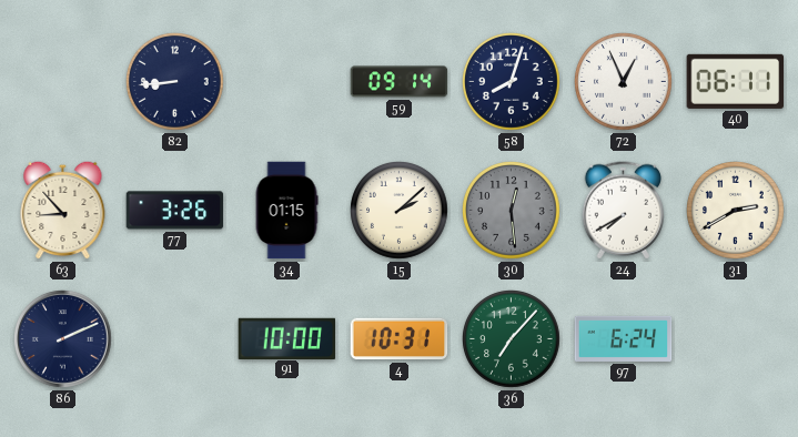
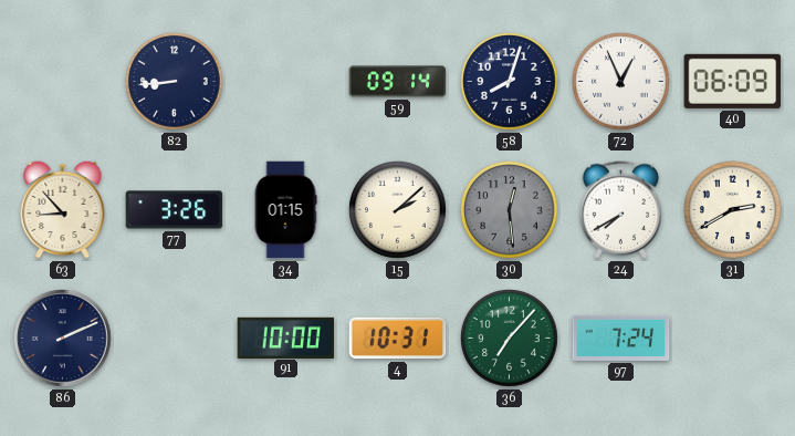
40: 06:11 -> 06:09 (733, 81)
97: 6:24 -> 7:24 (621, 338)
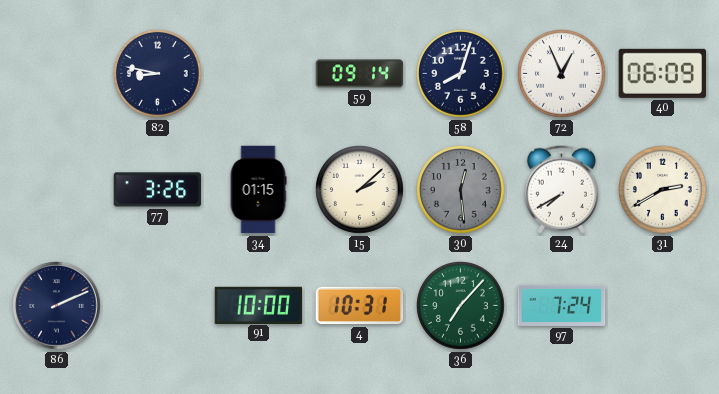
82: 8:44 -> 8:47 (158, 74)
63: 8:53 -> none (63, 209)
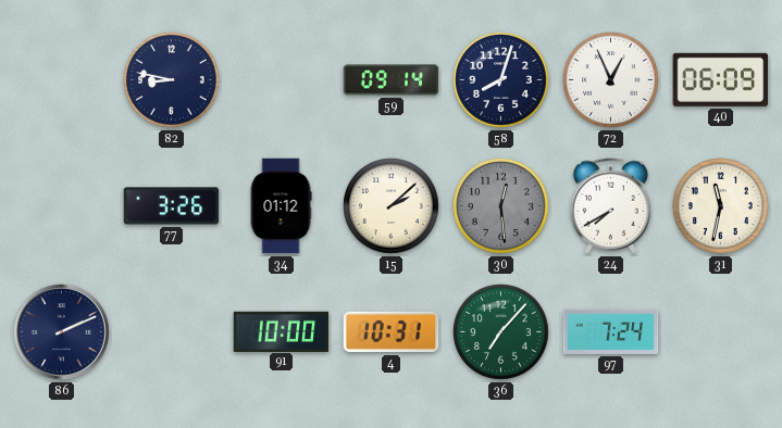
34: 01:15 -> 01:12 (281, 206)
31: 2:40 -> 11:32 (721, 206)
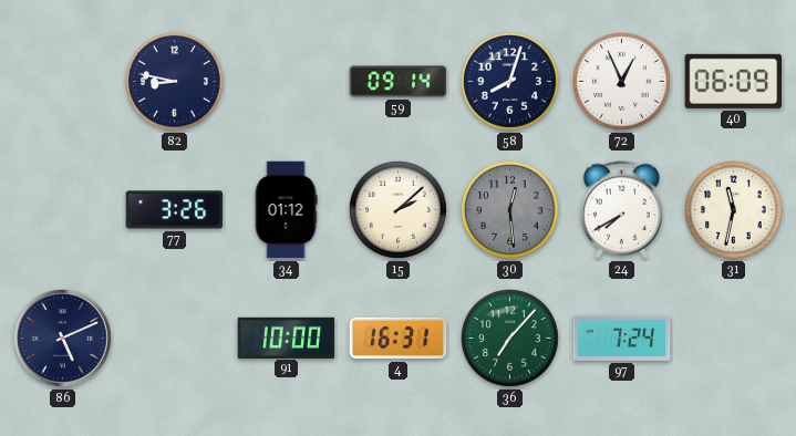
86: 2:11 -> 5:11 (63, 339)
4: 10:31 -> 16:31 (399, 339)
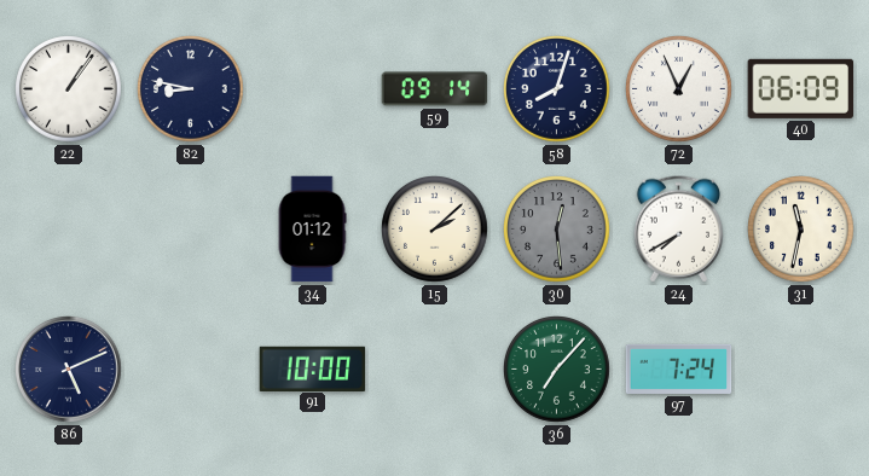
22: none -> 1:06 (69, 89)
77: 3:26 -> none (175, 210)
4: 16:31 -> none (399, 339)
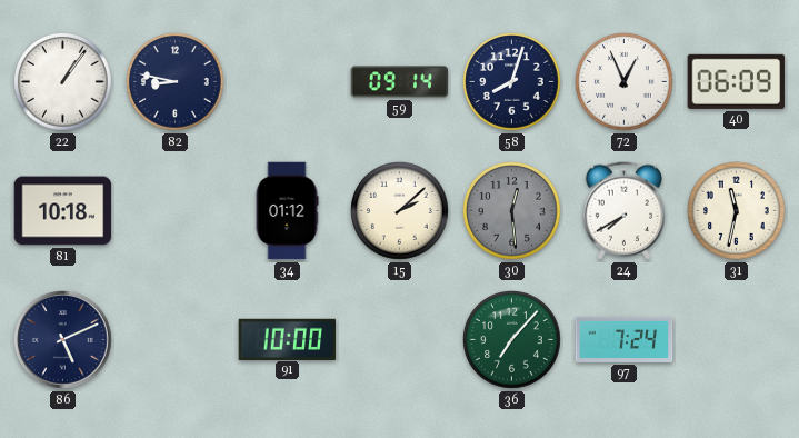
81: none -> 10:18 (63, 211)
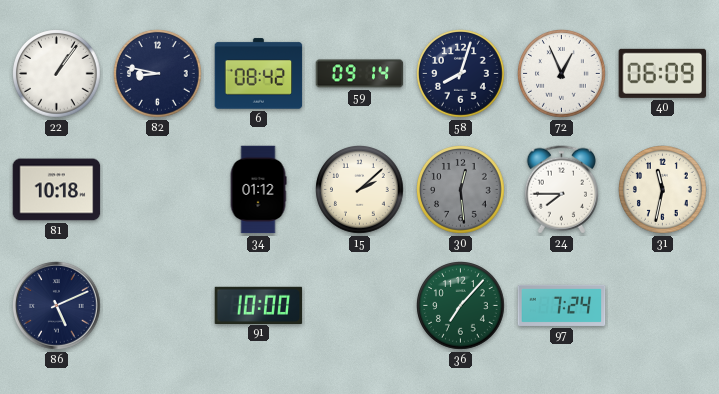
6: none -> 08:42 (259, 74)
24: 7:40 -> 7:45 (561, 190)
